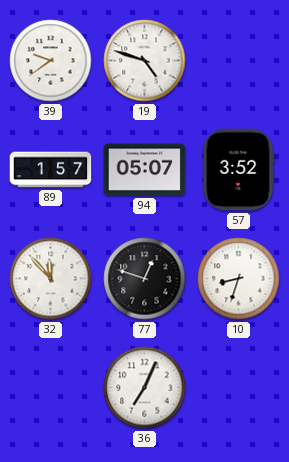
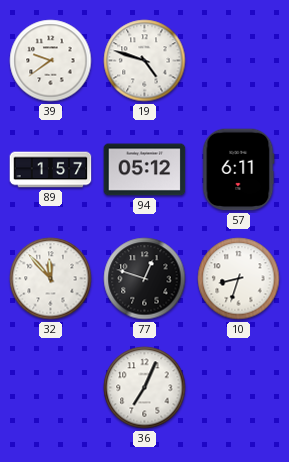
94: 05:07 -> 05:12 (145, 170)
57: 3:52 -> 6:11 (238, 170)
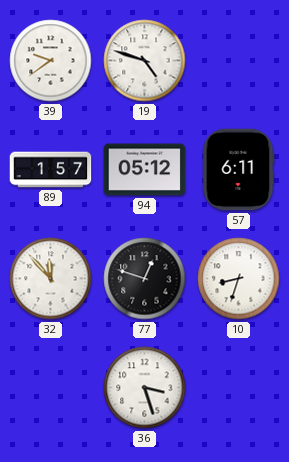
36: 7:04 -> 3:27 (145, 388)
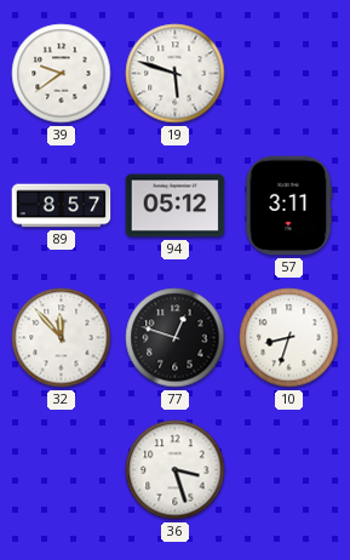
19: 4:48 -> 5:48 (176, 74)
89: 1:57 -> 8:57 (62, 206)
57: 6:11 -> 3:11 (288, 206)
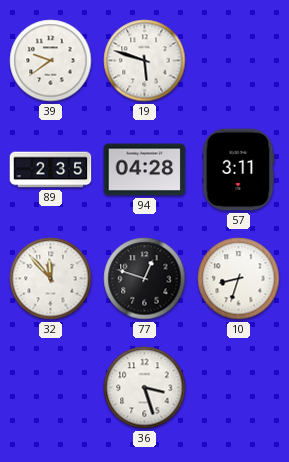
89: 8:57 -> 2:35 (51, 170)
94: 05:12 -> 04:28 (145, 170)
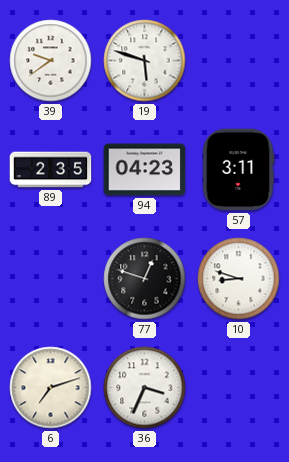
94: 04:28 -> 04:23 (145, 170)
32: 11:53 -> none (51, 279)
10: 8:33 -> 8:48 (239, 279)
6: none -> 7:12 (51, 388)
36: 3:27 -> 3:34 (145, 388)
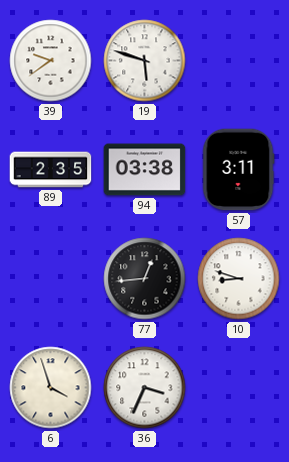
94: 04:23 -> 03:38 (145, 170)
77: 12:48 -> 12:44 (145, 279)
6: 7:12 -> 3:57 (51, 388)
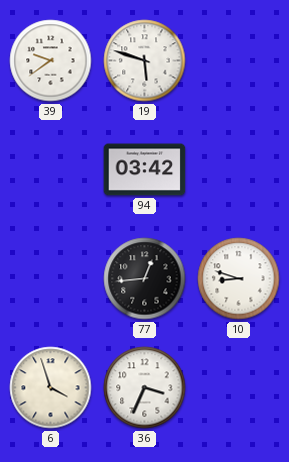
89: 2:35 -> none (51, 170)
94: 03:38 -> 03:42 (145, 170)
57: 3:11 -> none (238, 170)
